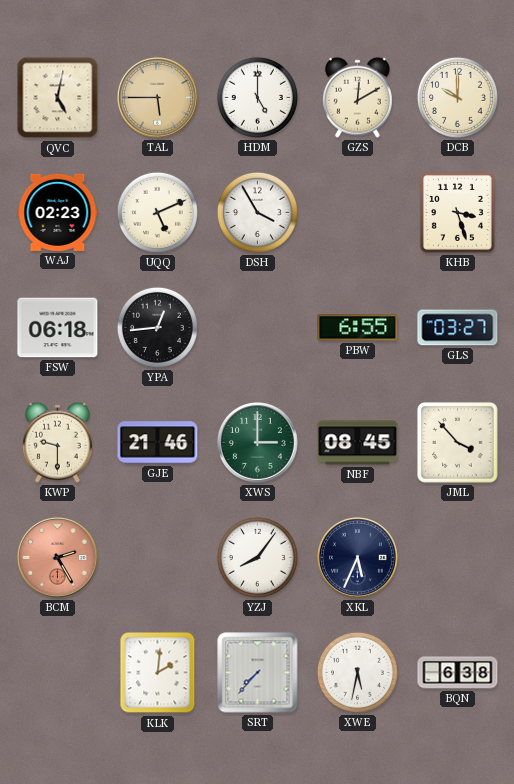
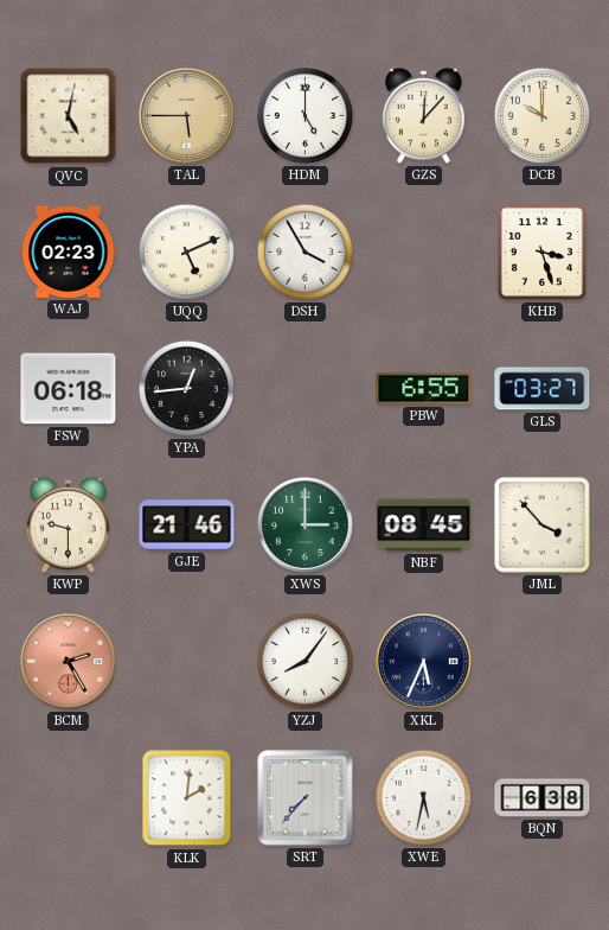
GZS: 12:10 -> 12:07 (423, 115)
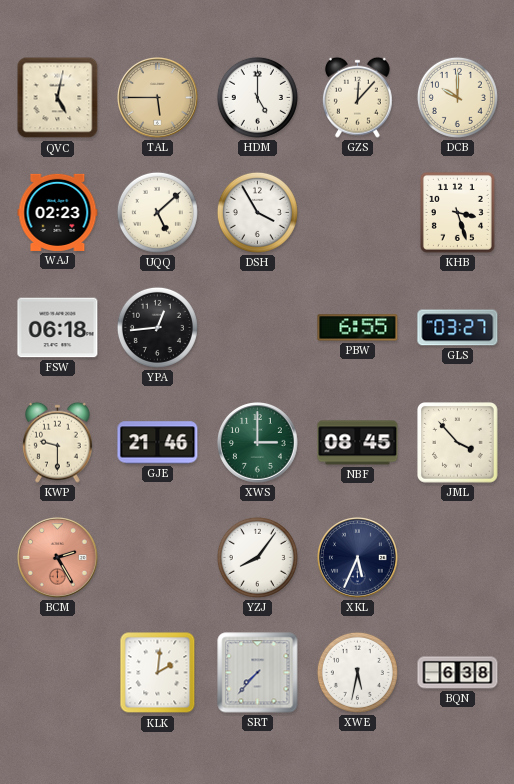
UQQ: 5:11 -> 5:08 (157, 212)
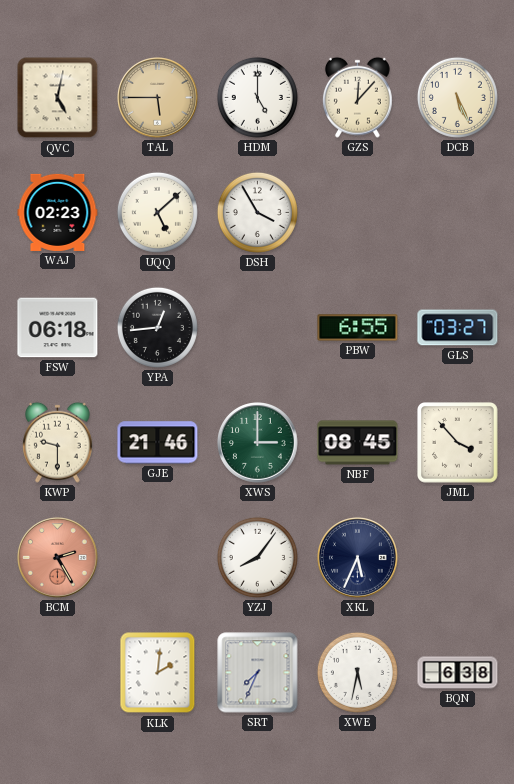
DCB: 10:00 -> 5:26 (457, 97)
KHB: 3:27 -> none (457, 212)
SRT: 7:37 -> 7:34 (258, 673)
